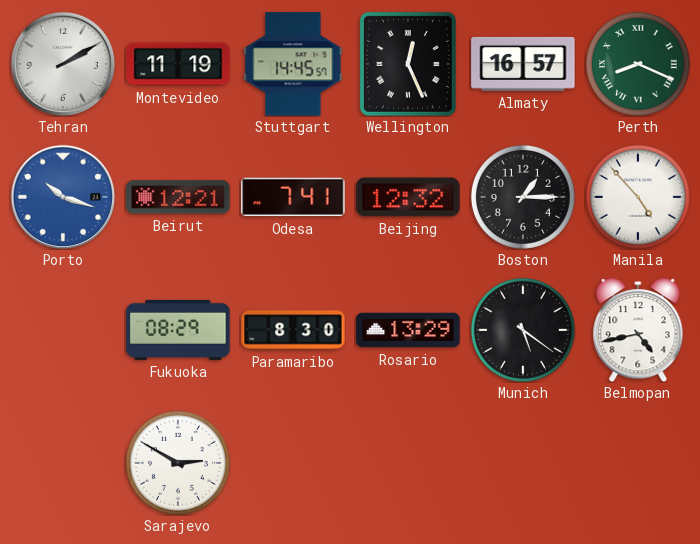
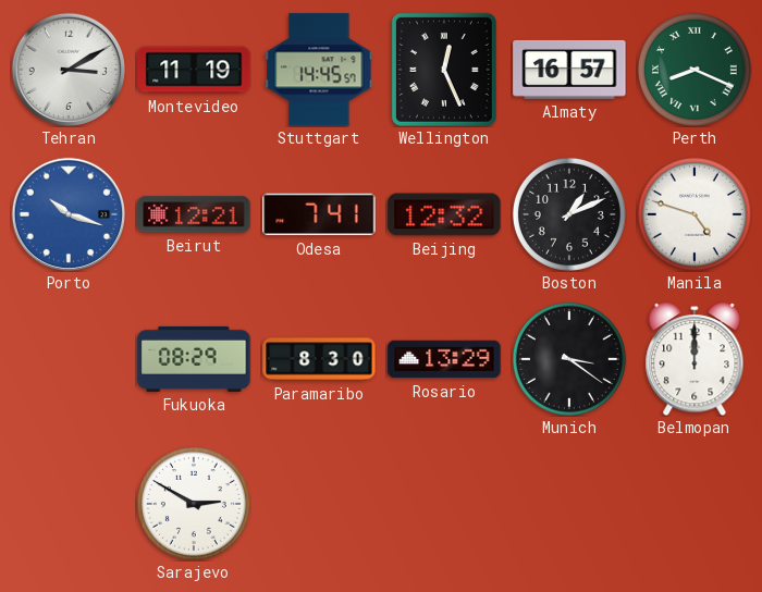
Tehran: 2:10 -> 3:10 (67, 69)
Boston: 1:15 -> 1:11 (569, 214)
Manila: 4:53 -> 4:48 (695, 214)
Munich: 5:21 -> 3:21 (569, 359)
Belmopan: 4:43 -> 12:00 (695, 359)
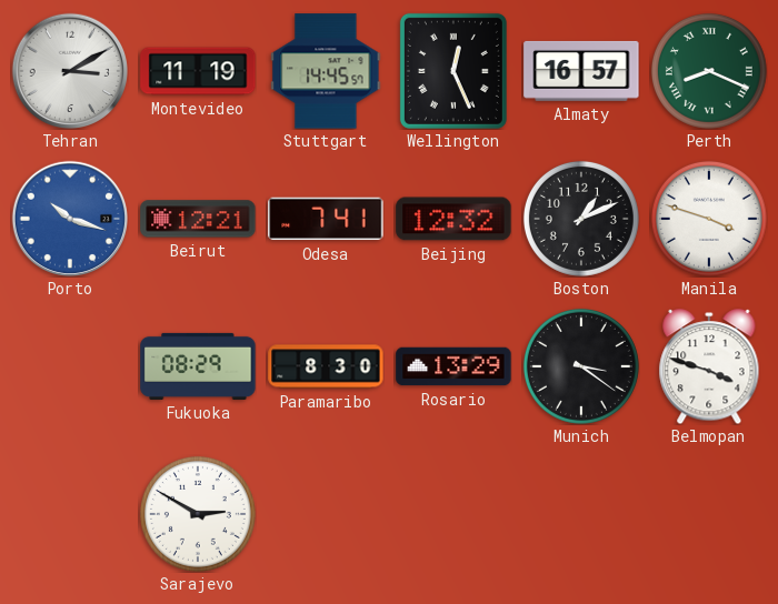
Manila: 4:48 -> 3:48 (709, 219)
Belmopan: 12:00 -> 3:48 (709, 366)
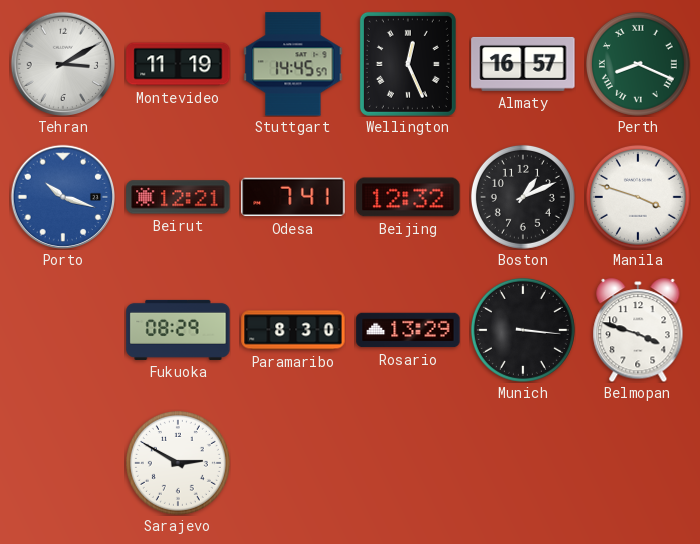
Munich: 3:21 -> 3:16 (523, 330)
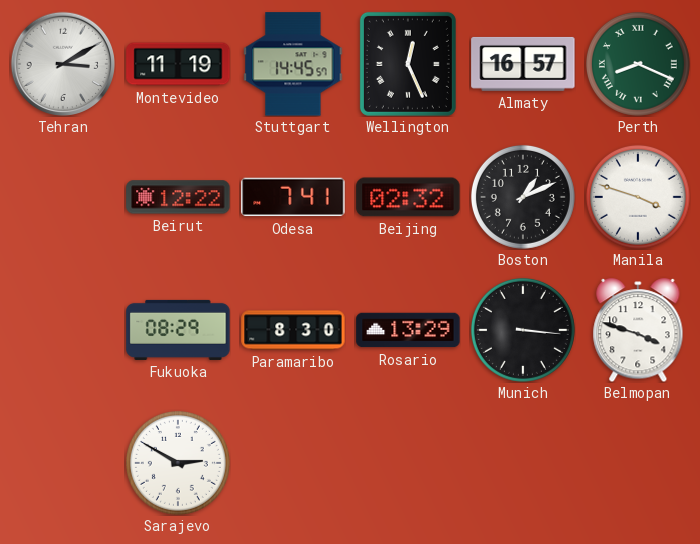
Porto: 10:18 -> none (62, 196)
Beirut: 12:21 -> 12:22 (178, 197)
Beijing: 12:32 -> 02:32 (408, 197)
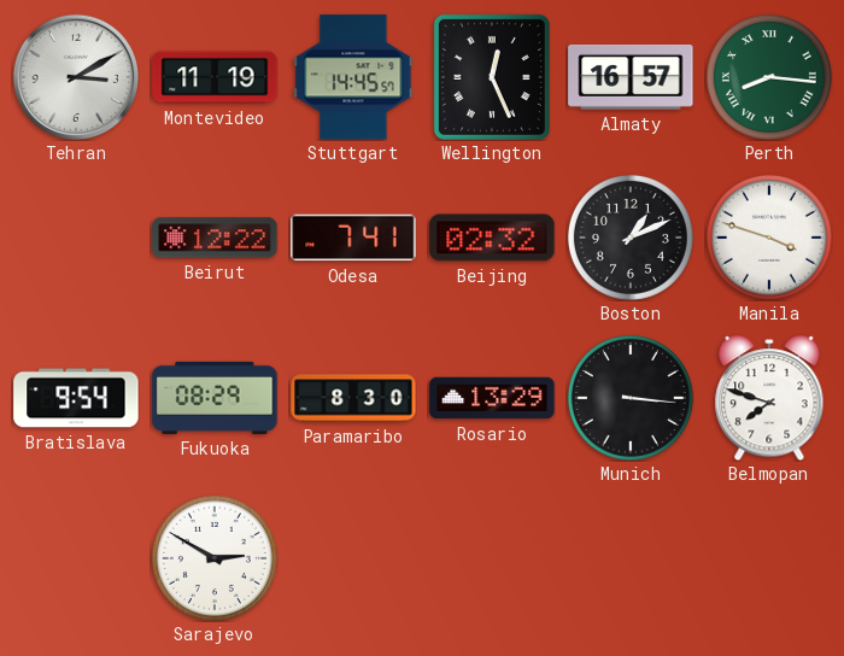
Perth: 8:19 -> 8:16 (769, 77)
Bratislava: none -> 9:54 (76, 398)
Belmopan: 3:48 -> 7:48 (769, 398)
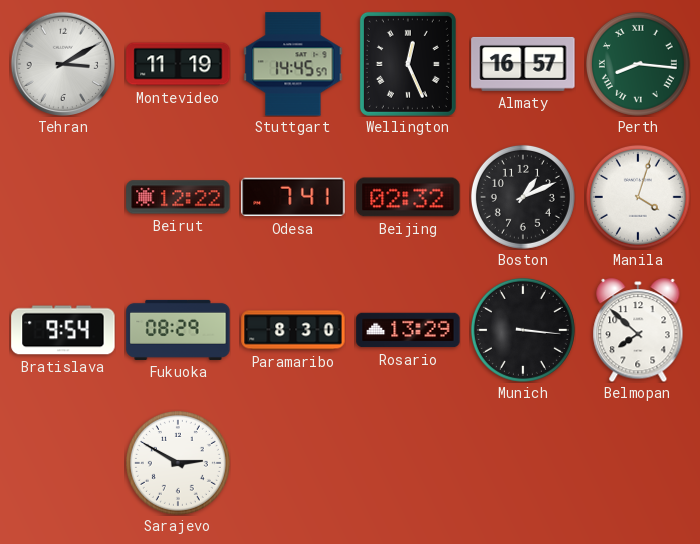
Manila: 3:48 -> 4:03 (638, 197)
Belmopan: 7:48 -> 7:52 (638, 330)
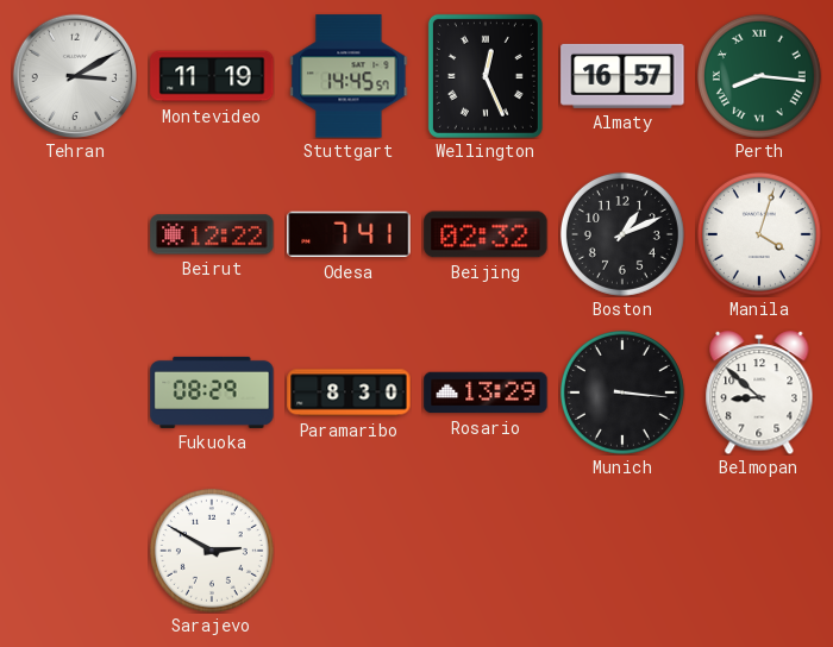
Bratislava: 9:54 -> none (63, 330)
Belmopan: 7:52 -> 8:52 (759, 392)
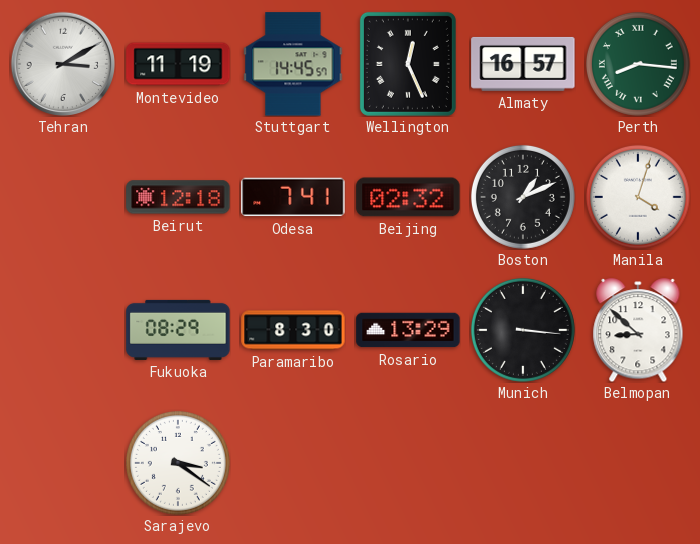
Beirut: 12:22 -> 12:18 (178, 197)
Sarajevo: 2:50 -> 3:21 (178, 463)
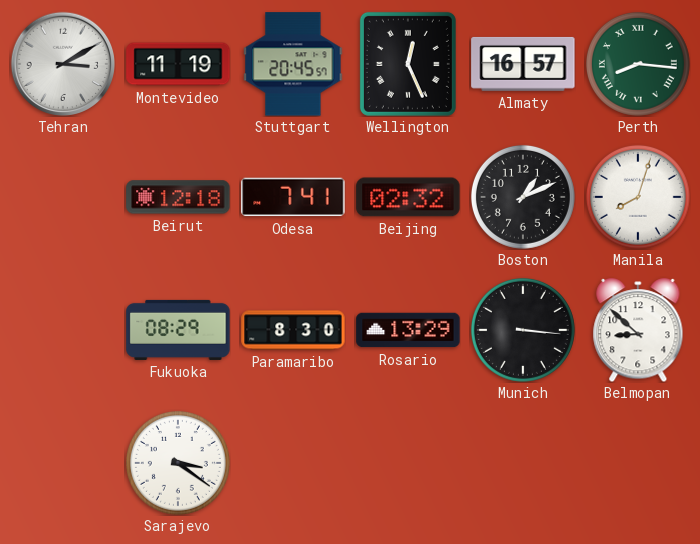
Stuttgart: 14:45 -> 20:45 (293, 64)
Manila: 4:03 -> 8:03 (638, 197)
